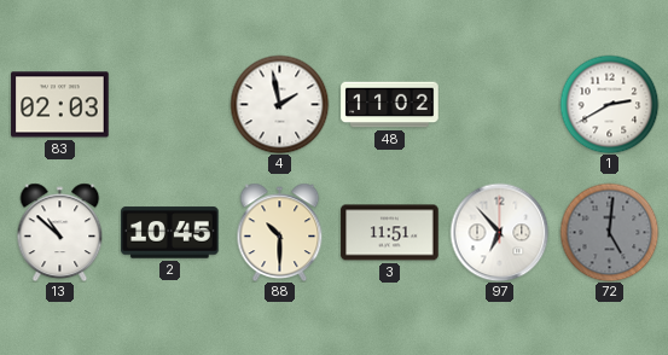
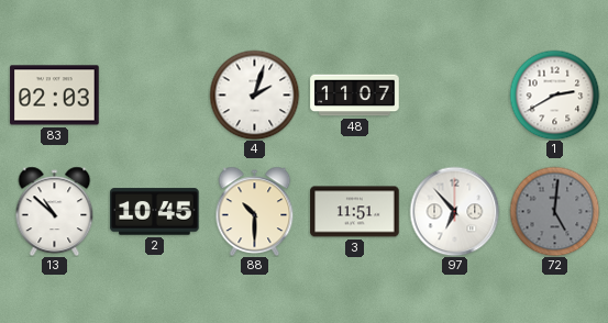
4: 1:58 -> 2:03 (254, 94)
48: 11:02 -> 11:07 (355, 96)
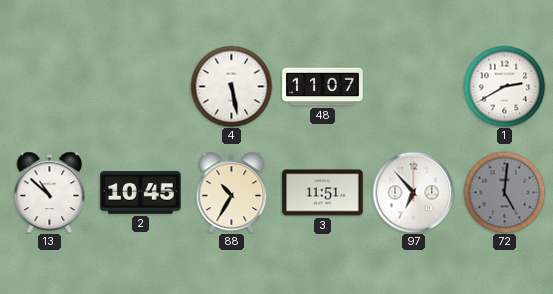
83: 02:03 -> none (55, 96)
4: 2:03 -> 5:28 (231, 86)
88: 10:30 -> 10:35 (232, 192)
